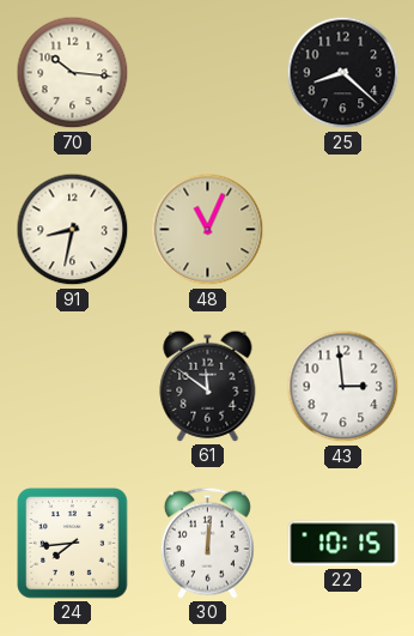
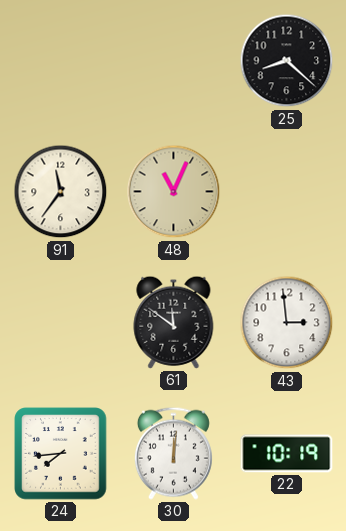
70: 10:16 -> none (73, 73)
91: 8:32 -> 11:36 (61, 192)
22: 10:15 -> 10:19 (287, 454)
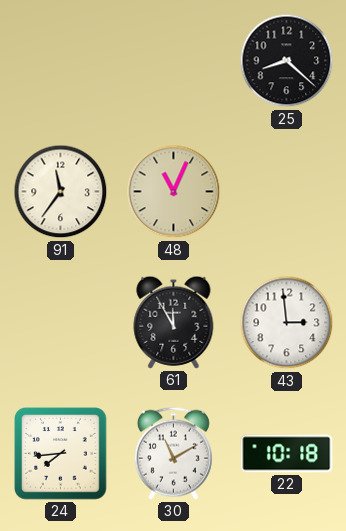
61: 11:51 -> 11:55 (174, 322)
30: 12:01 -> 11:10 (173, 453)
22: 10:19 -> 10:18 (287, 454)
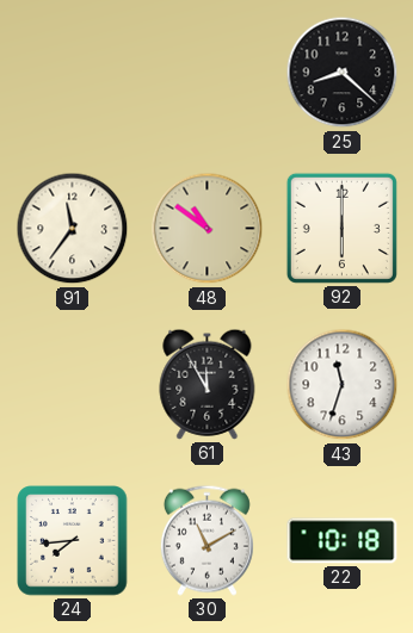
48: 11:04 -> 10:51 (208, 229)
92: none -> 6:00 (341, 228)
43: 2:59 -> 11:33 (343, 385)
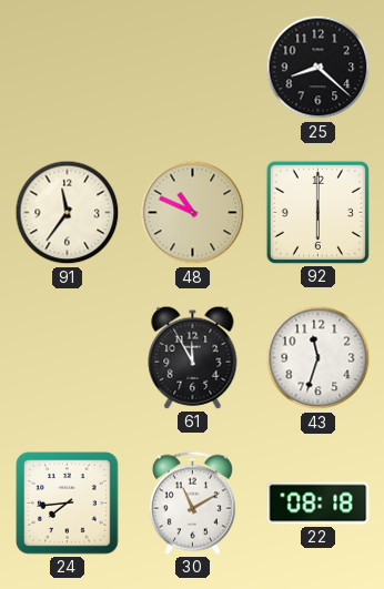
48: 10:51 -> 10:49 (193, 213)
22: 10:18 -> 08:18 (319, 504)
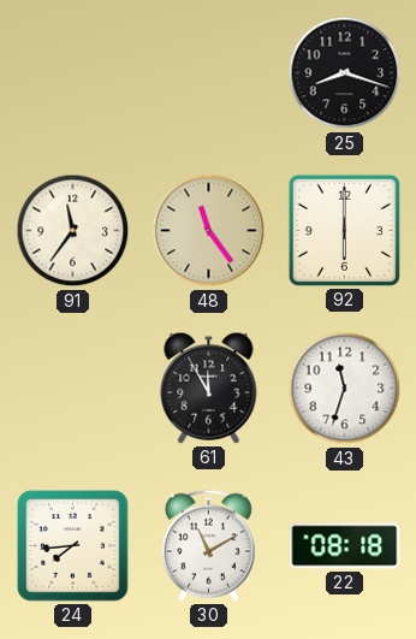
25: 8:22 -> 8:18 (345, 73)
48: 10:49 -> 11:24 (209, 231)
